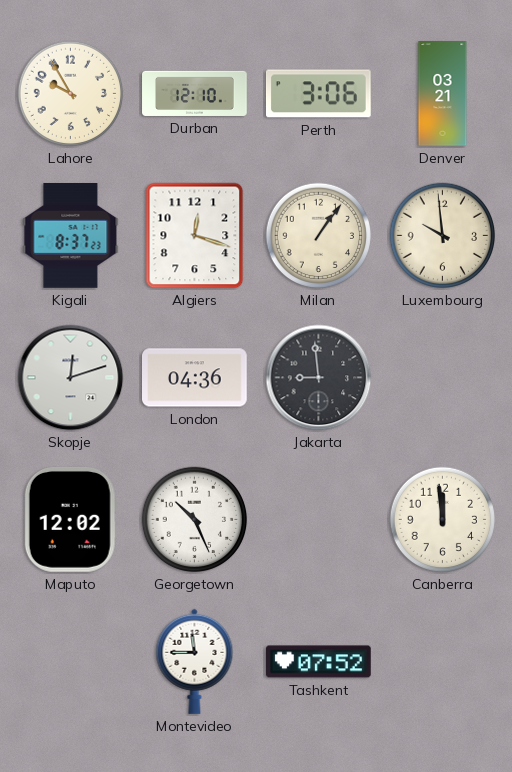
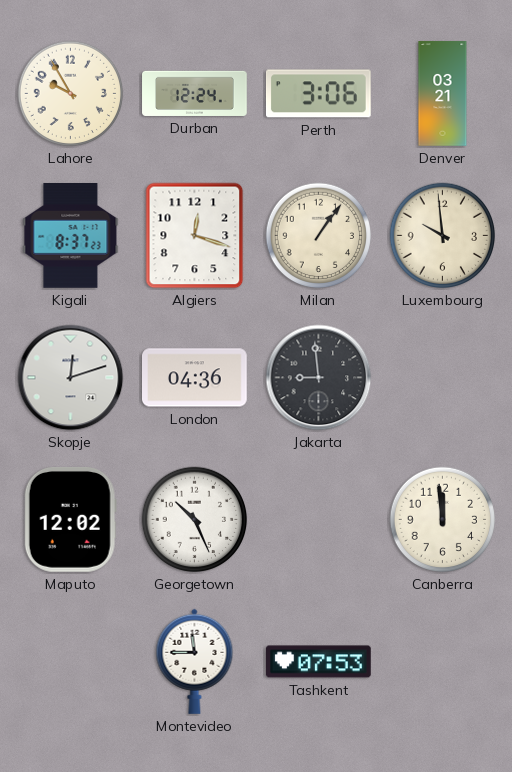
Durban: 12:10 -> 12:24 (195, 93)
Tashkent: 07:52 -> 07:53 (319, 662)
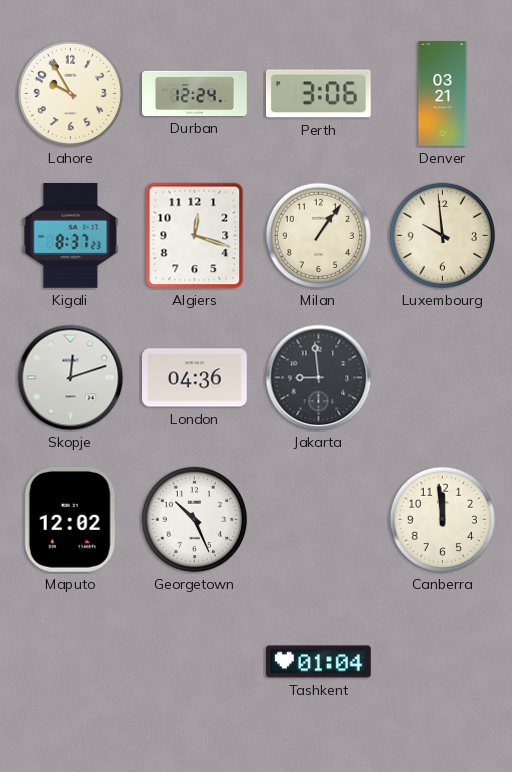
Montevideo: 11:45 -> none (195, 661)
Tashkent: 07:53 -> 01:04 (319, 662)
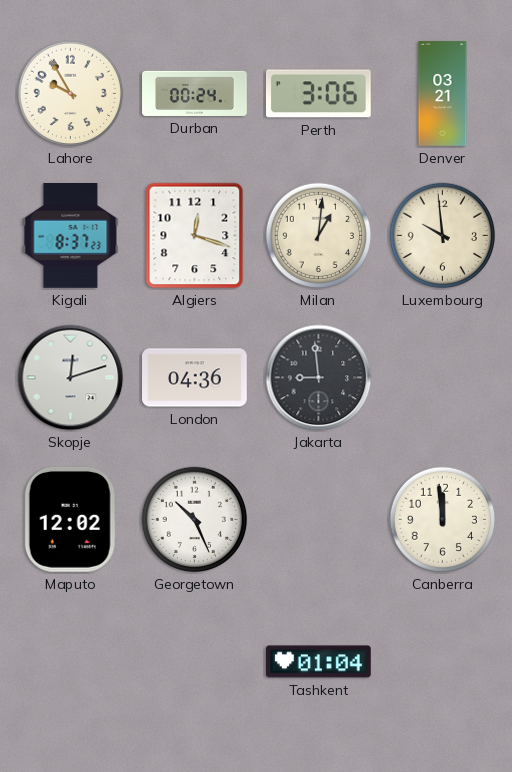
Durban: 12:24 -> 00:24 (195, 93)
Milan: 1:06 -> 1:01 (319, 236)
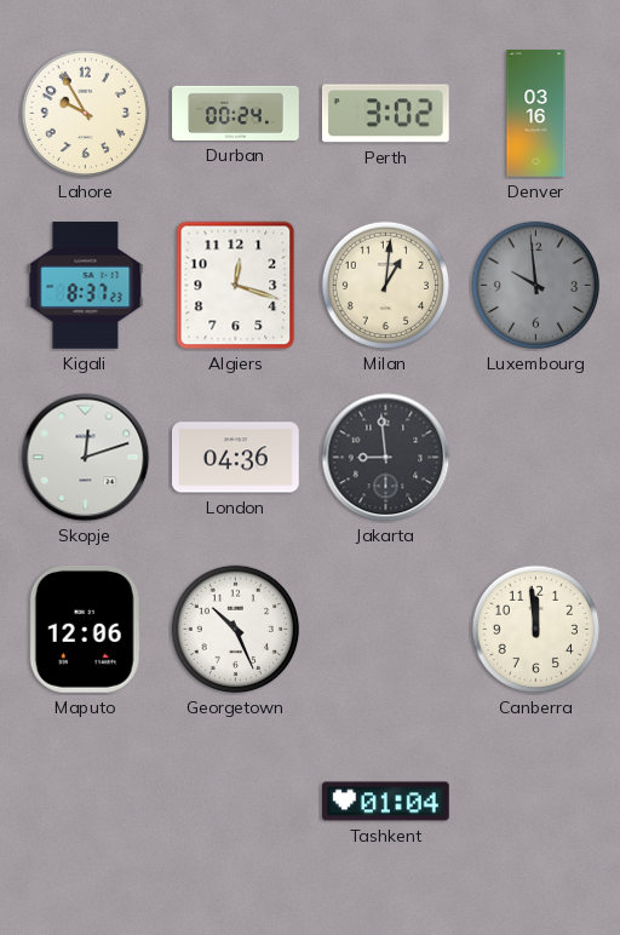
Perth: 3:06 -> 3:02 (385, 114)
Denver: 03:21 -> 03:16 (536, 114)
Luxembourg dial: cream -> grey (536, 286)
Maputo: 12:02 -> 12:06 (85, 630)
